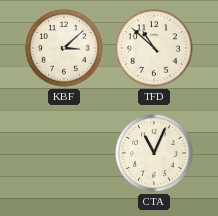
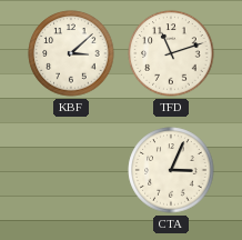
TFD: 10:52 -> 11:12 (171, 53)
CTA: 11:04 -> 3:04 (171, 170)
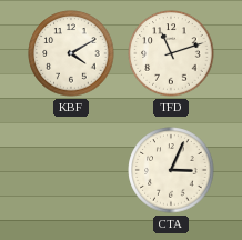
KBF: 3:08 -> 4:10 (71, 53)
